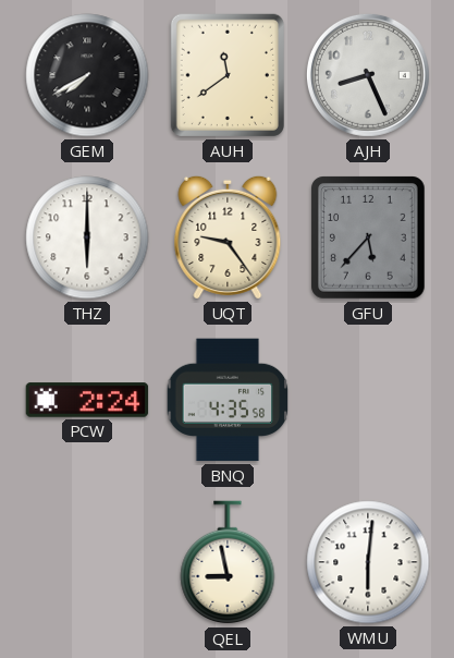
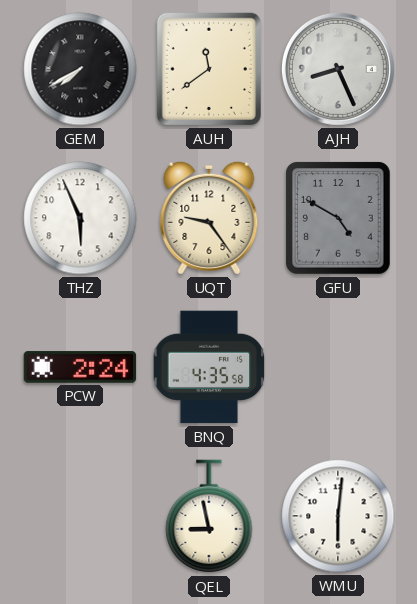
THZ: 6:00 -> 5:56 (80, 218)
GFU: 5:37 -> 4:50 (338, 218)
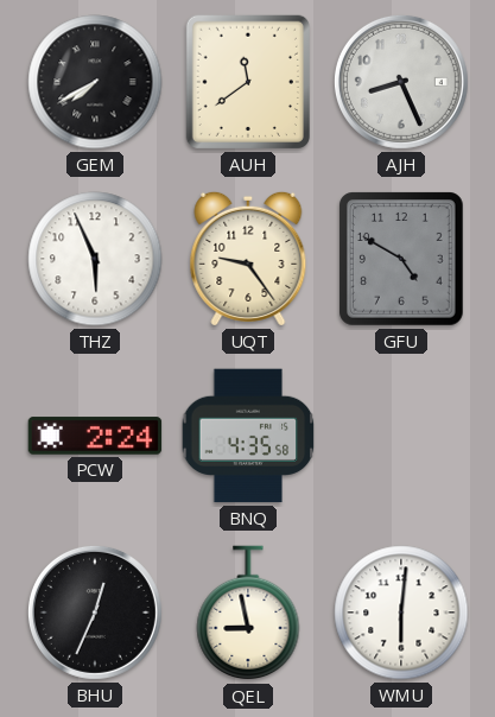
BHU: none -> 12:34 (95, 613)
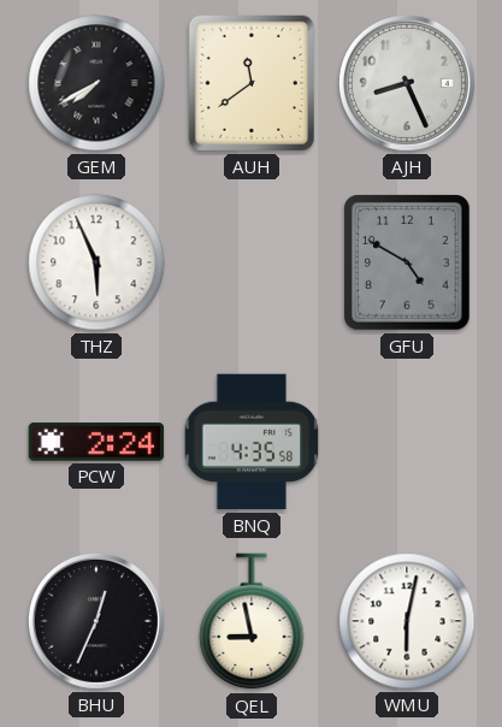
UQT: 9:24 -> none (248, 259)
WMU: 6:01 -> 6:02 (407, 621)
